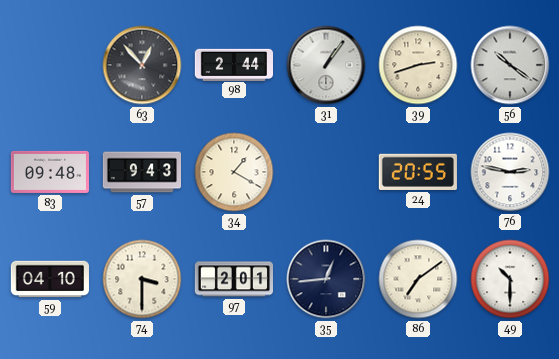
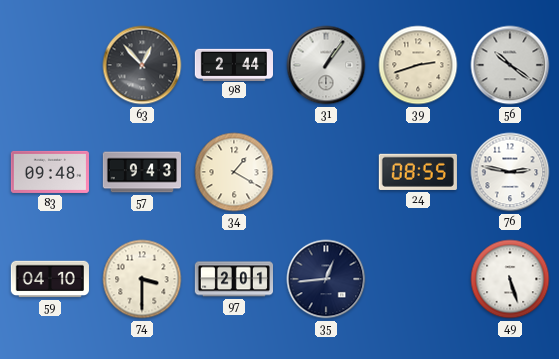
24: 20:55 -> 08:55 (418, 172)
86: 7:09 -> none (418, 279)
49: 10:30 -> 5:27 (510, 279)
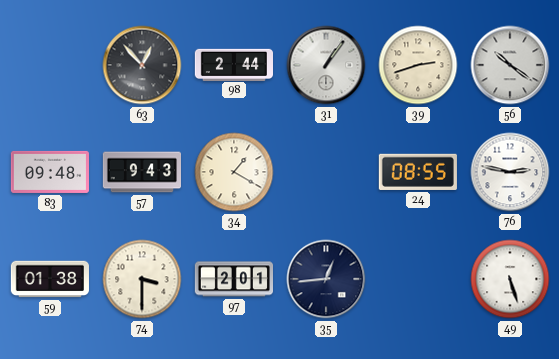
59: 04:10 -> 01:38 (50, 279)
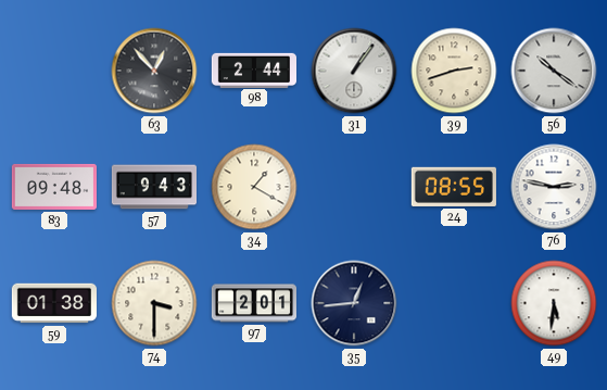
49: 5:27 -> 5:31 (554, 303)
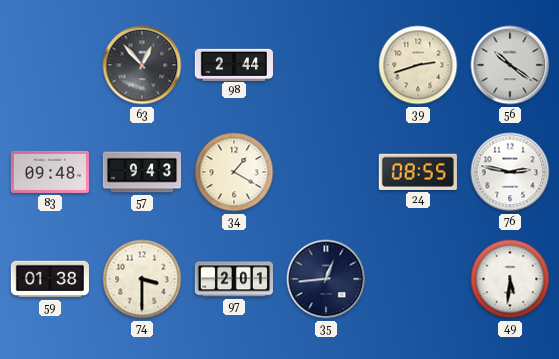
31: 1:06 -> none (354, 71)
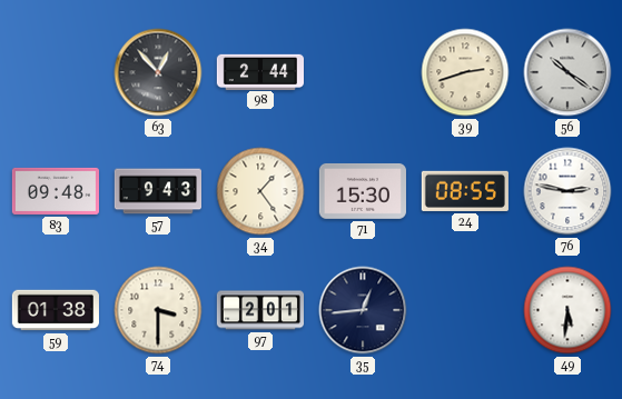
34: 1:20 -> 1:24 (260, 191)
71: none -> 15:30 (363, 191)
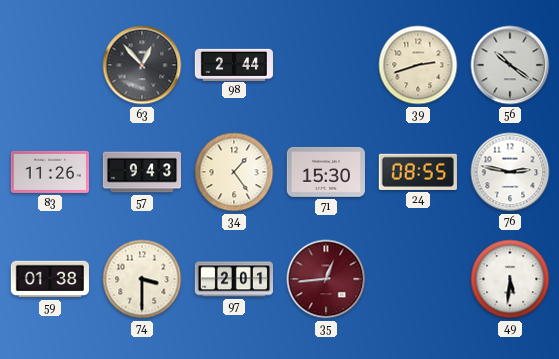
83: 09:48 -> 11:26 (50, 172)
35 dial: navy -> burgundy (326, 279)
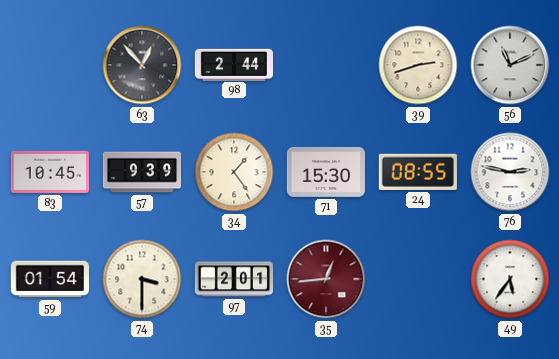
56: 10:21 -> 11:11 (510, 65)
83: 11:26 -> 10:45 (50, 172)
57: 9:43 -> 9:39 (141, 172)
59: 01:38 -> 01:54 (50, 279)
49: 5:31 -> 5:36 (510, 279)
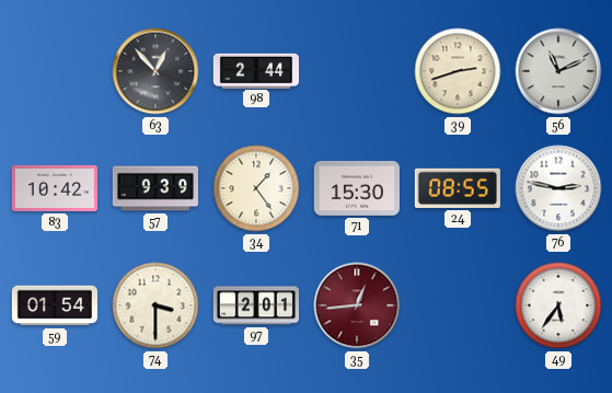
83: 10:45 -> 10:42 (55, 188)
